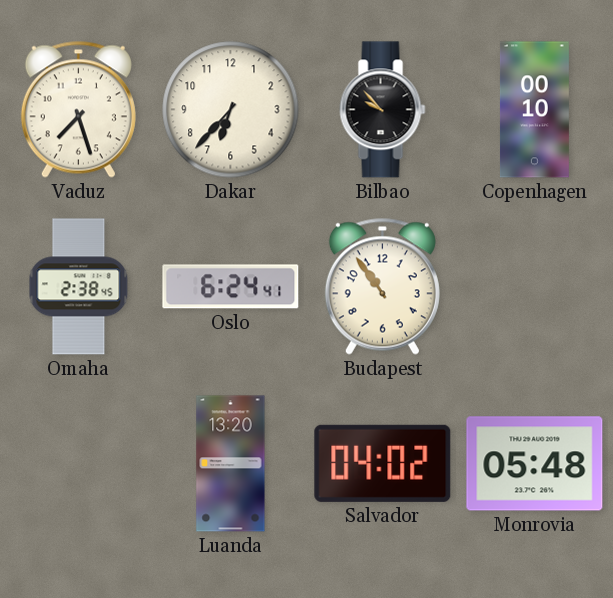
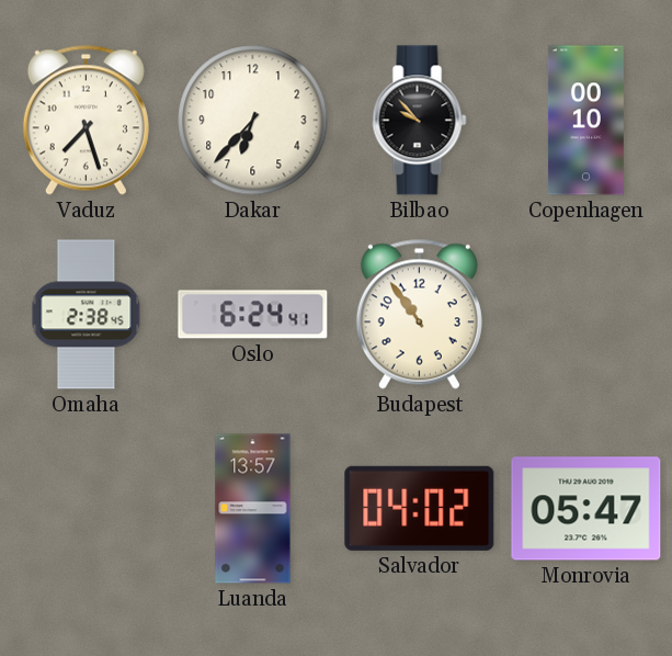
Luanda: 13:20 -> 13:57 (253, 509)
Monrovia: 05:48 -> 05:47 (586, 509)
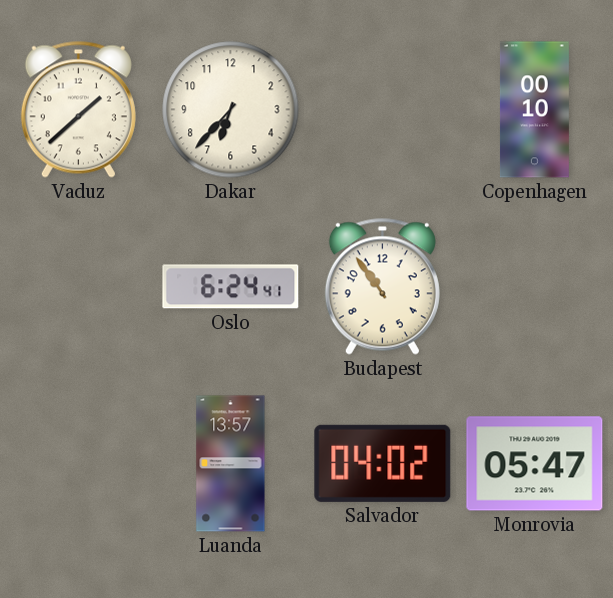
Vaduz: 7:27 -> 1:38 (78, 109)
Bilbao: 9:53 -> none (420, 121)
Omaha: 2:38 -> none (87, 315)
